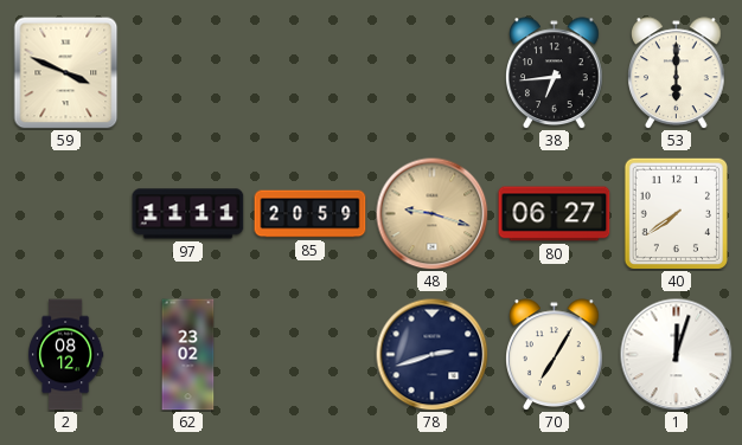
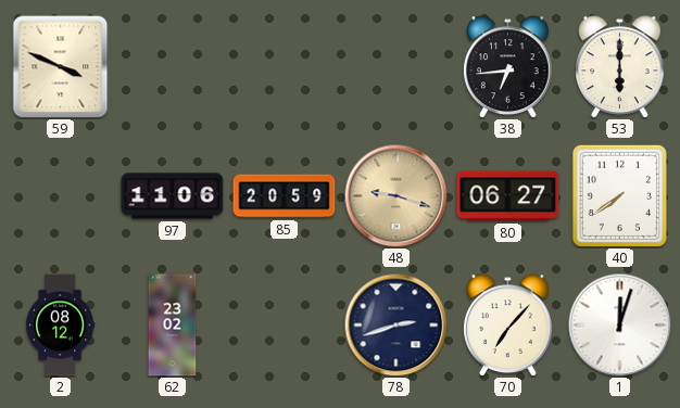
97: 11:11 -> 11:06 (173, 196)
70: 7:05 -> 7:07 (508, 324)
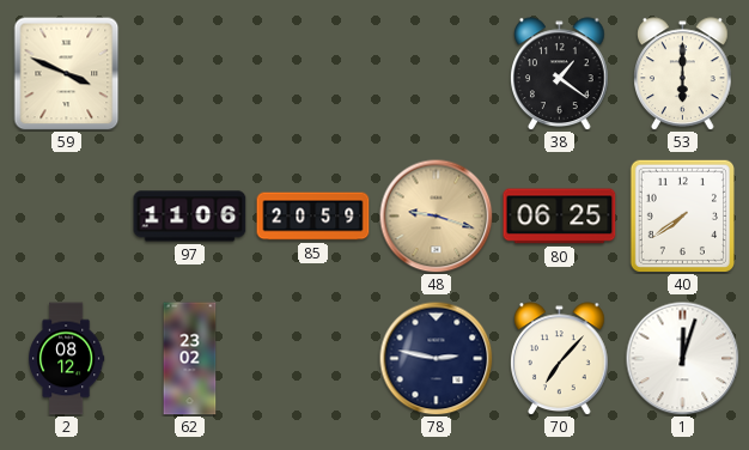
38: 6:44 -> 1:21 (560, 73)
80: 06:27 -> 06:25 (560, 217)
78: 2:42 -> 2:47 (436, 358)
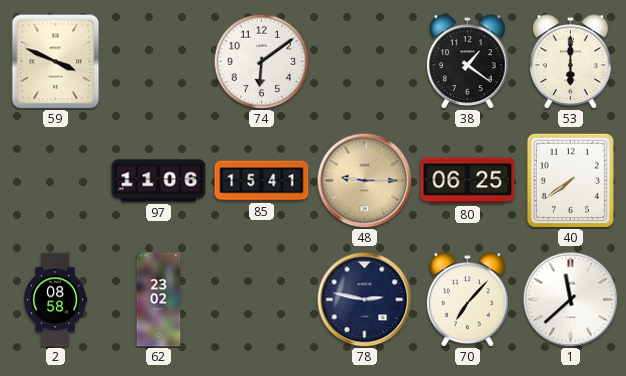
74: none -> 6:09 (261, 61)
85: 20:59 -> 15:41 (262, 181)
48: 9:18 -> 9:15 (364, 180)
2: 08:12 -> 08:58 (56, 300)
1: 12:03 -> 11:38 (570, 299)
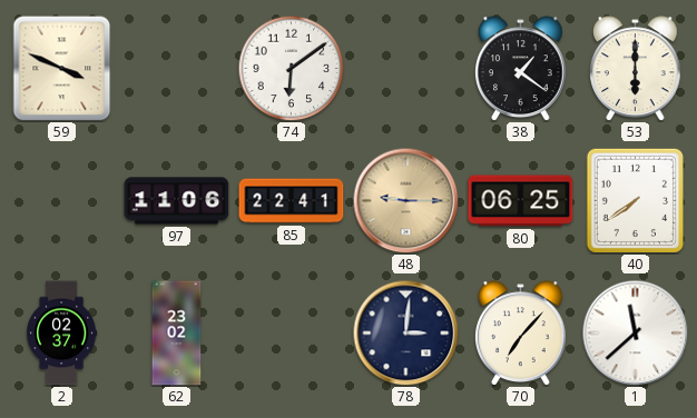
85: 15:41 -> 22:41 (292, 201)
2: 08:58 -> 02:37 (62, 334)
78: 2:47 -> 3:01 (405, 332)
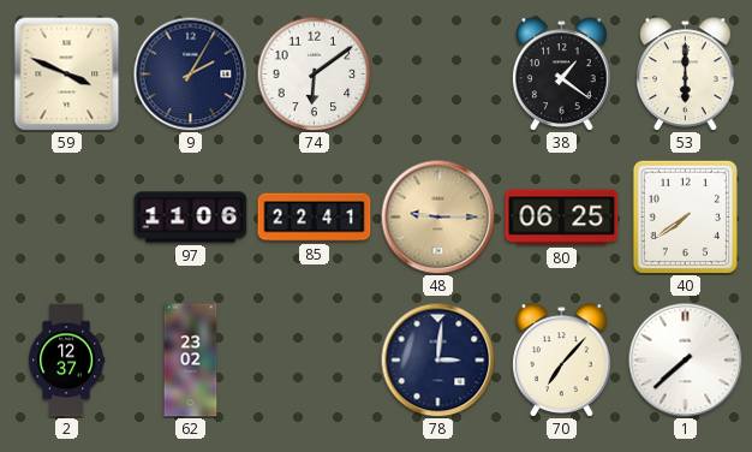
9: none -> 2:05 (190, 73)
2: 02:37 -> 12:37 (67, 361)
1: 11:38 -> 7:38 (685, 359)
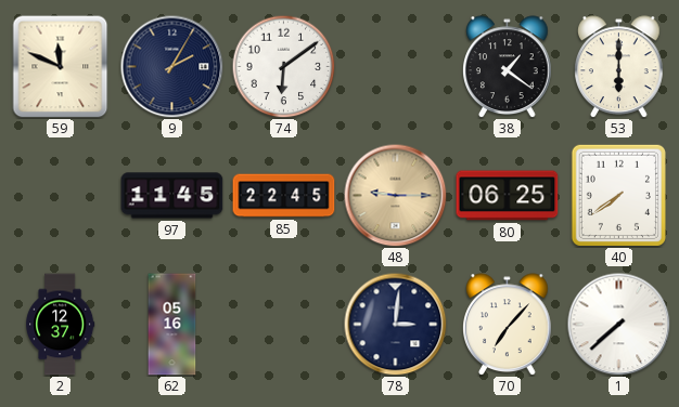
59: 3:49 -> 11:49 (61, 66)
97: 11:06 -> 11:45 (172, 196)
85: 22:41 -> 22:45 (284, 196)
62: 23:02 -> 05:16 (172, 325)
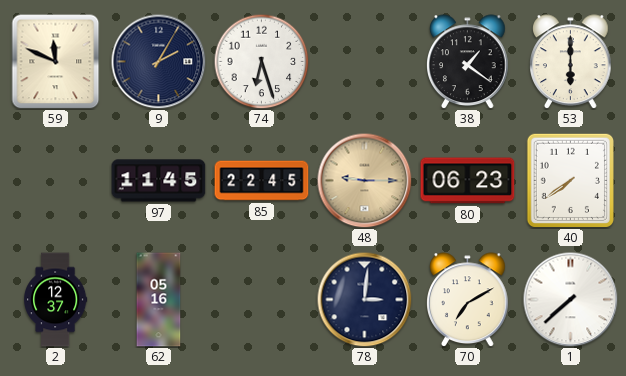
74: 6:09 -> 6:27 (261, 61)
80: 06:25 -> 06:23 (468, 181)
70: 7:07 -> 7:10 (468, 299)
